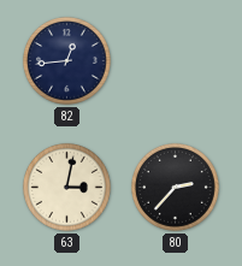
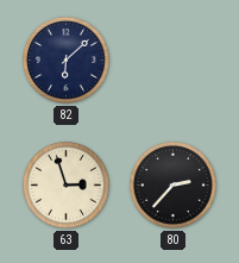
82: 12:44 -> 6:08 (65, 60)
63: 3:02 -> 2:57 (65, 184)
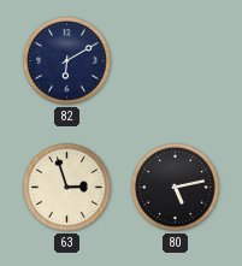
82: 6:08 -> 6:10 (66, 60)
80: 2:37 -> 5:13 (175, 187)
